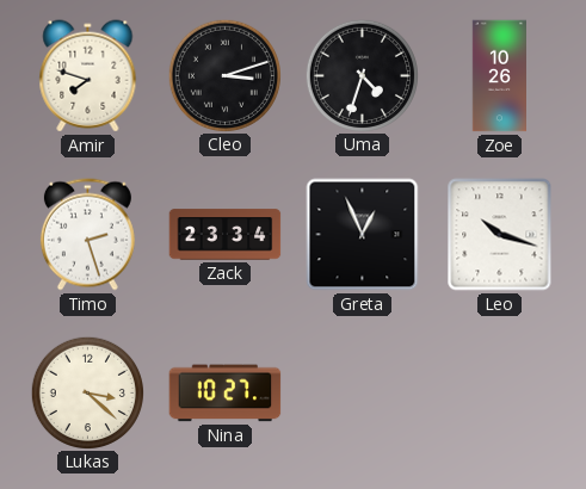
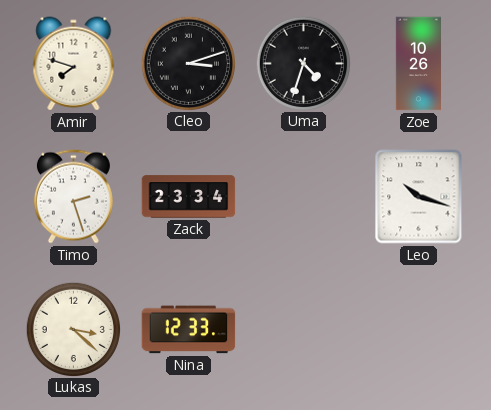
Greta: 12:56 -> none (363, 235)
Nina: 10:27 -> 12:33 (189, 330)
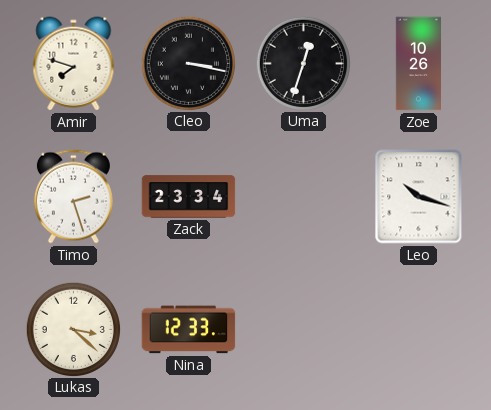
Cleo: 3:12 -> 3:17 (188, 63)
Uma: 4:33 -> 12:33 (303, 63)
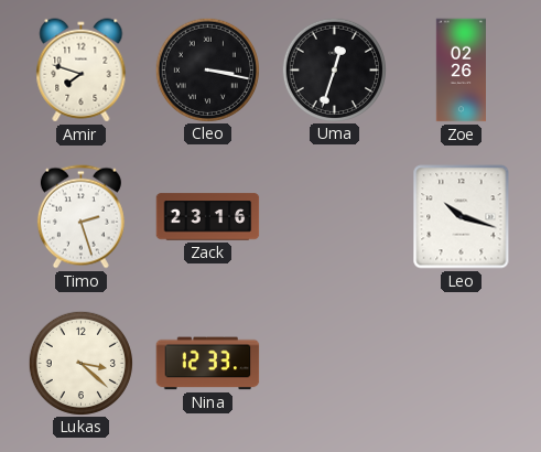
Zoe: 10:26 -> 02:26 (462, 71)
Zack: 23:34 -> 23:16 (208, 217)
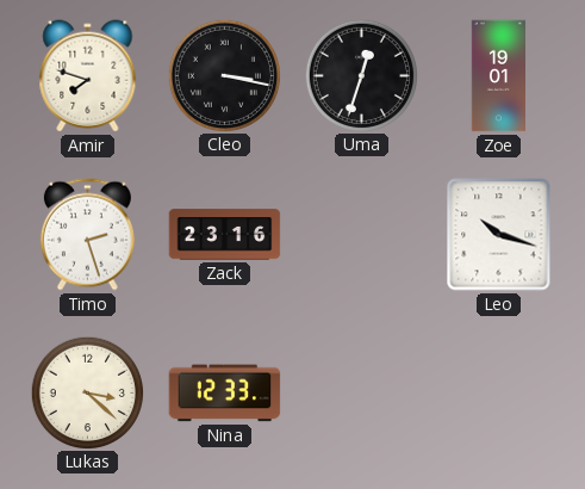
Zoe: 02:26 -> 19:01 (499, 76)
